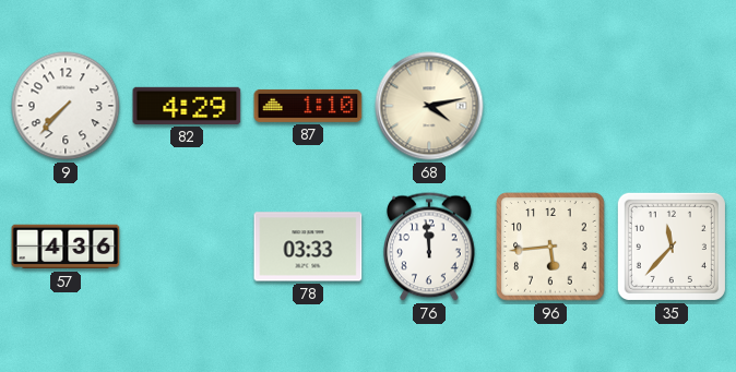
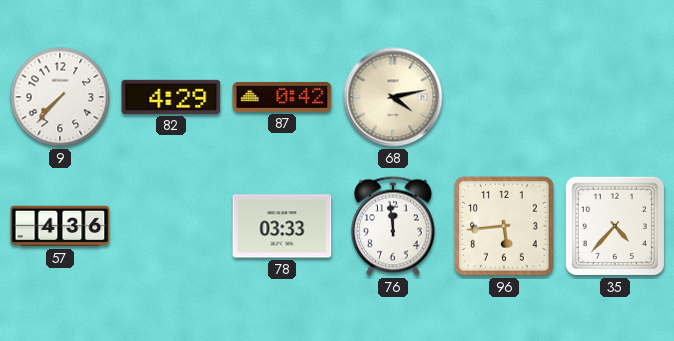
87: 1:10 -> 0:42 (282, 97)
35: 11:37 -> 4:37 (615, 226)
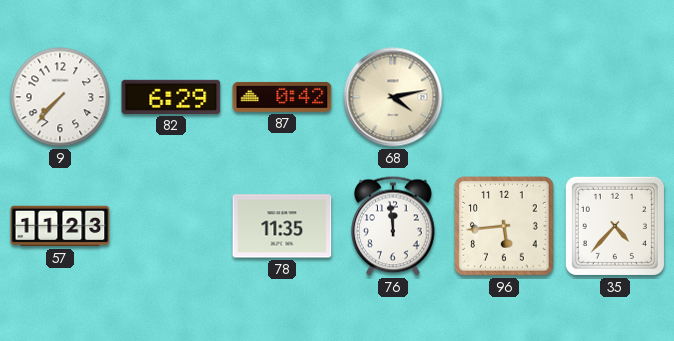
82: 4:29 -> 6:29 (171, 97)
57: 4:36 -> 11:23 (60, 226)
78: 03:33 -> 11:35 (282, 226)
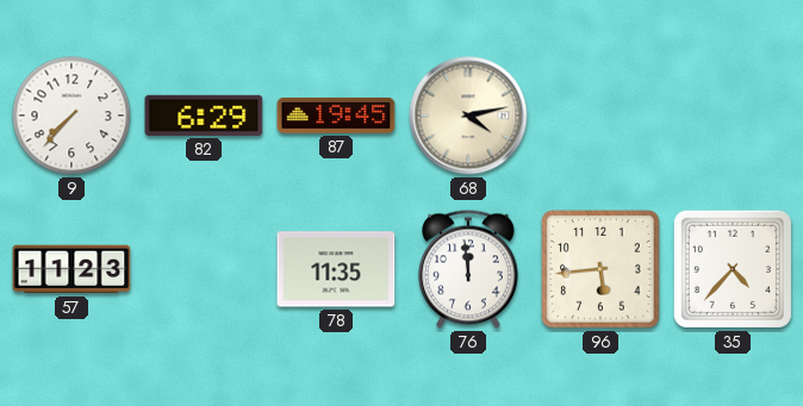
87: 0:42 -> 19:45 (336, 115)
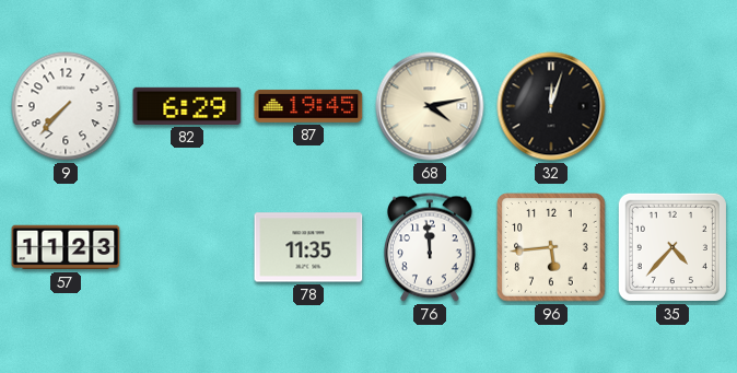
32: none -> 12:03 (551, 106)
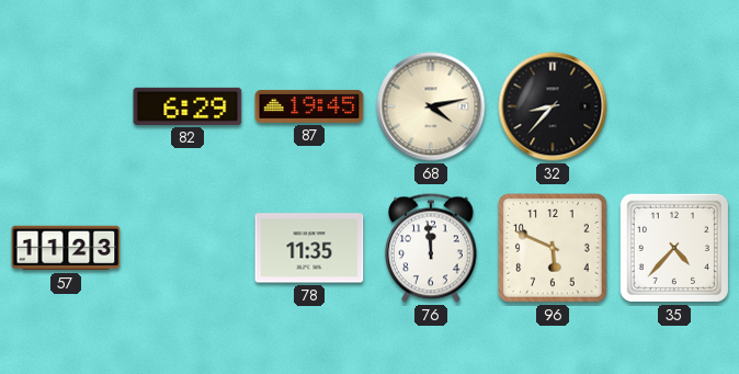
9: 7:37 -> none (66, 106)
32: 12:03 -> 8:37 (553, 106)
96: 5:44 -> 5:49 (553, 248)
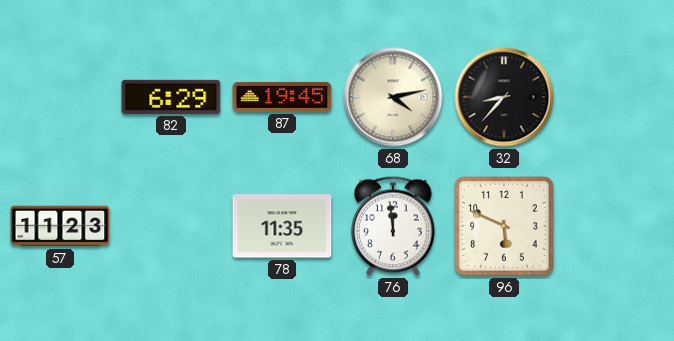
35: 4:37 -> none (674, 248)
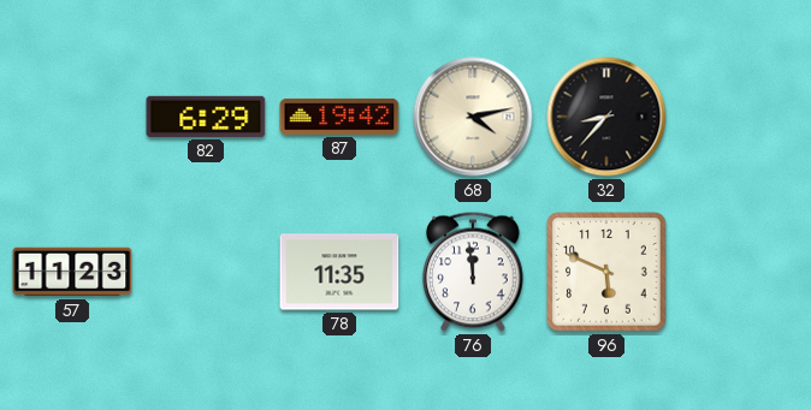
87: 19:45 -> 19:42 (339, 117)
